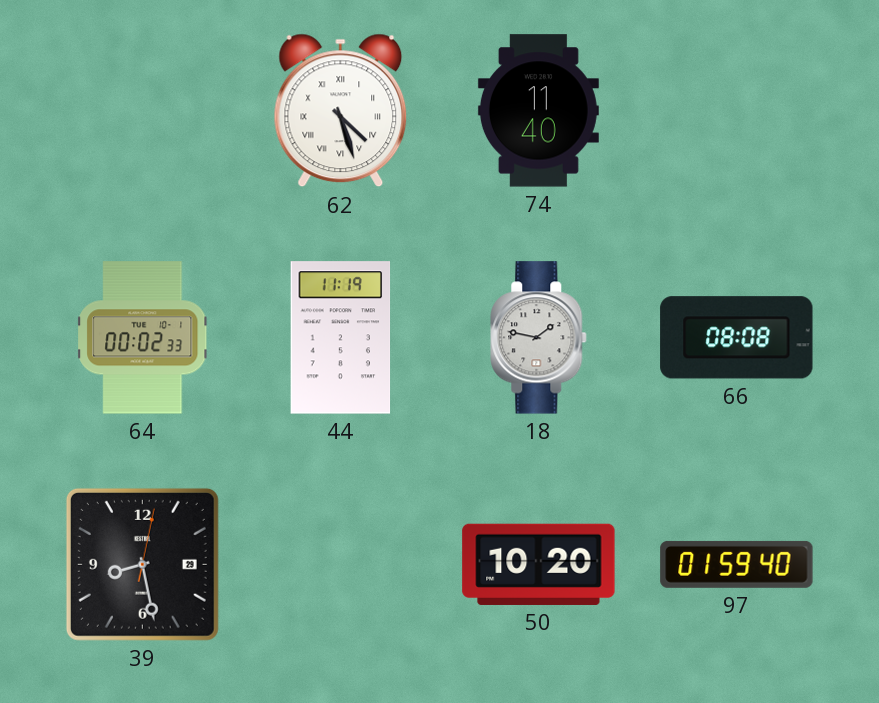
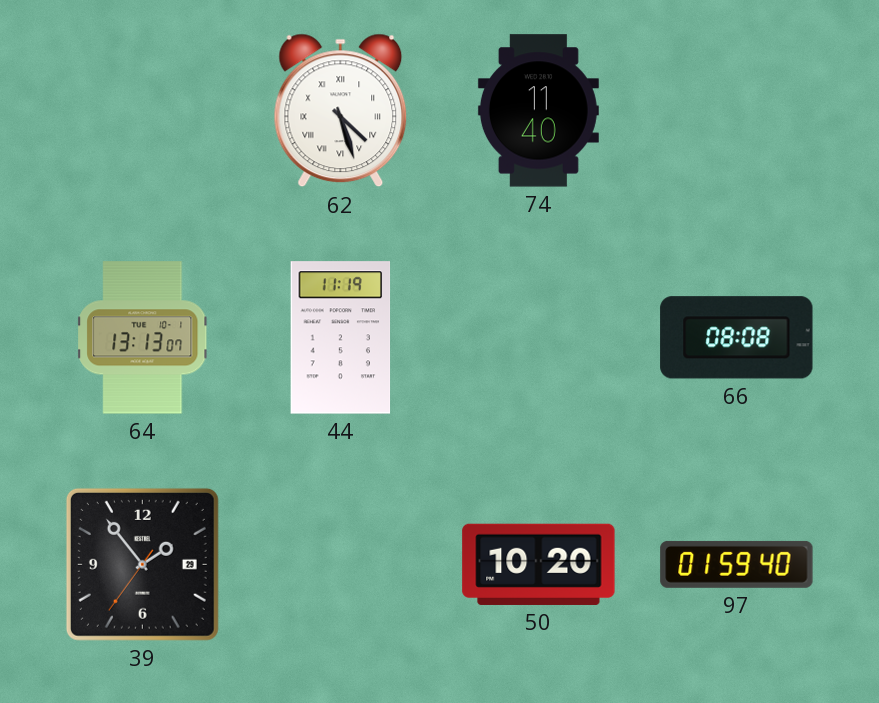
64: 00:02 -> 13:13 (143, 338)
18: 1:47 -> none (539, 338)
39: 8:28 -> 1:53 (142, 564)
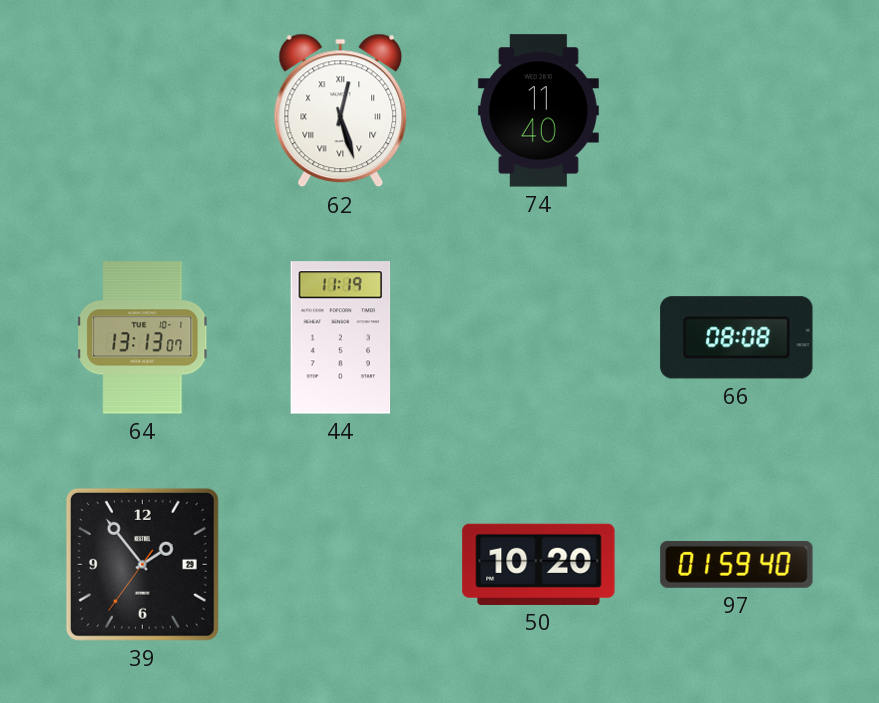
62: 4:27 -> 12:27 (341, 111)
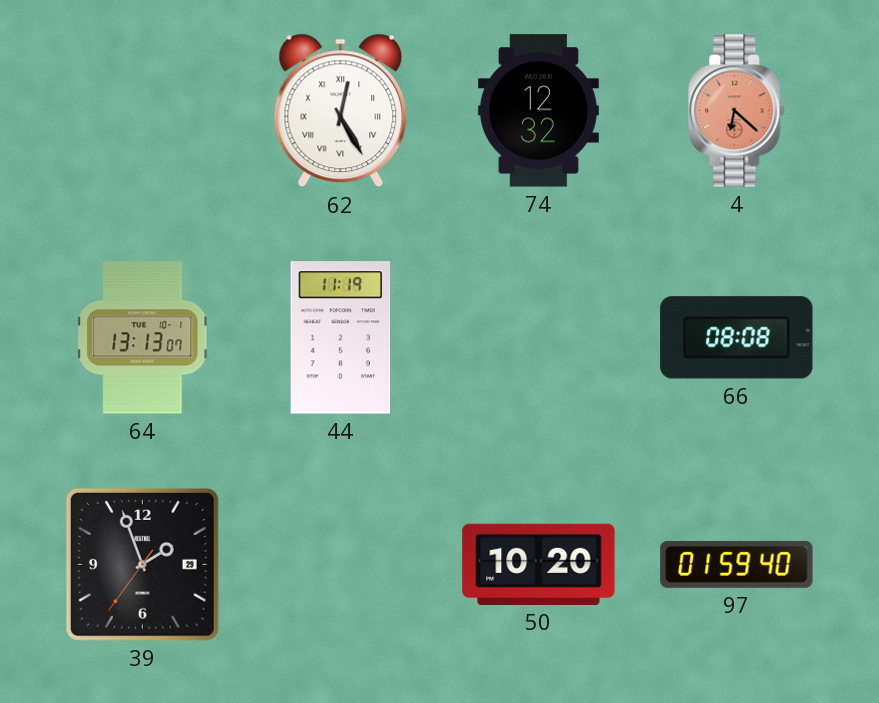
62: 12:27 -> 12:25 (341, 111)
74: 11:40 -> 12:32 (538, 111)
4: none -> 6:22 (737, 111)
39: 1:53 -> 1:56 (142, 564)
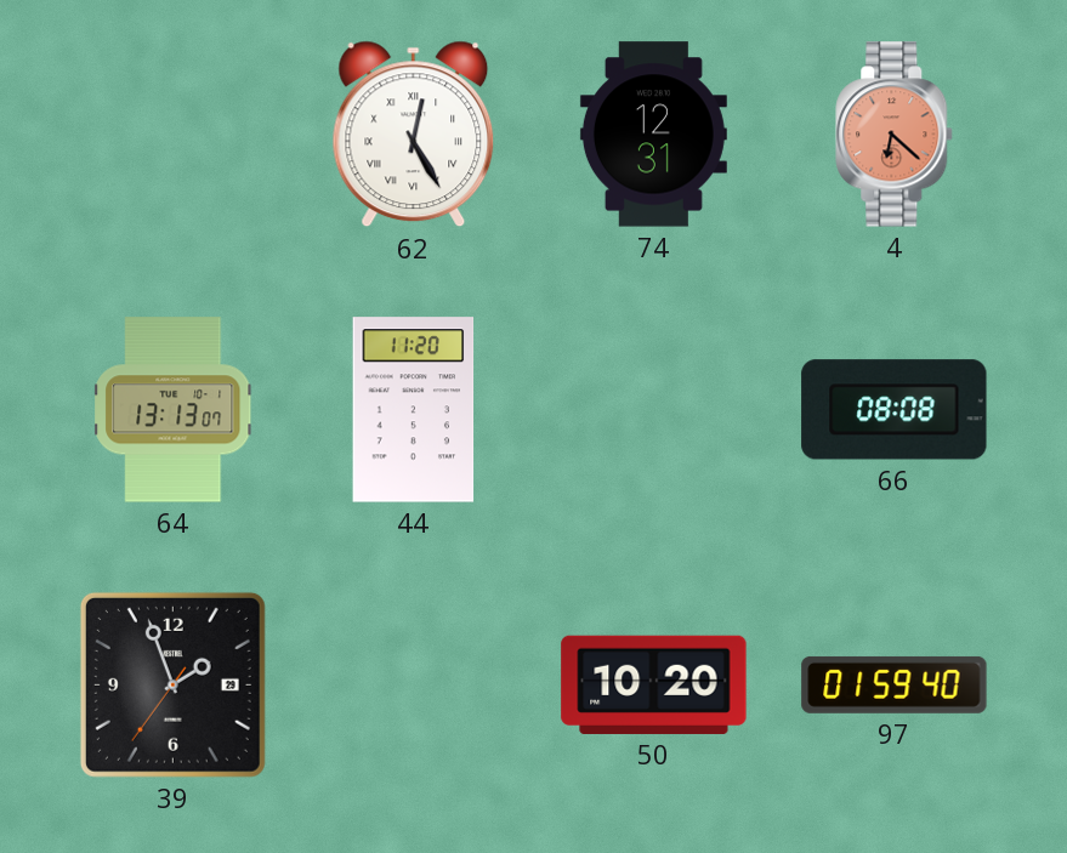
74: 12:32 -> 12:31 (653, 135)
44: 11:19 -> 11:20 (414, 410)
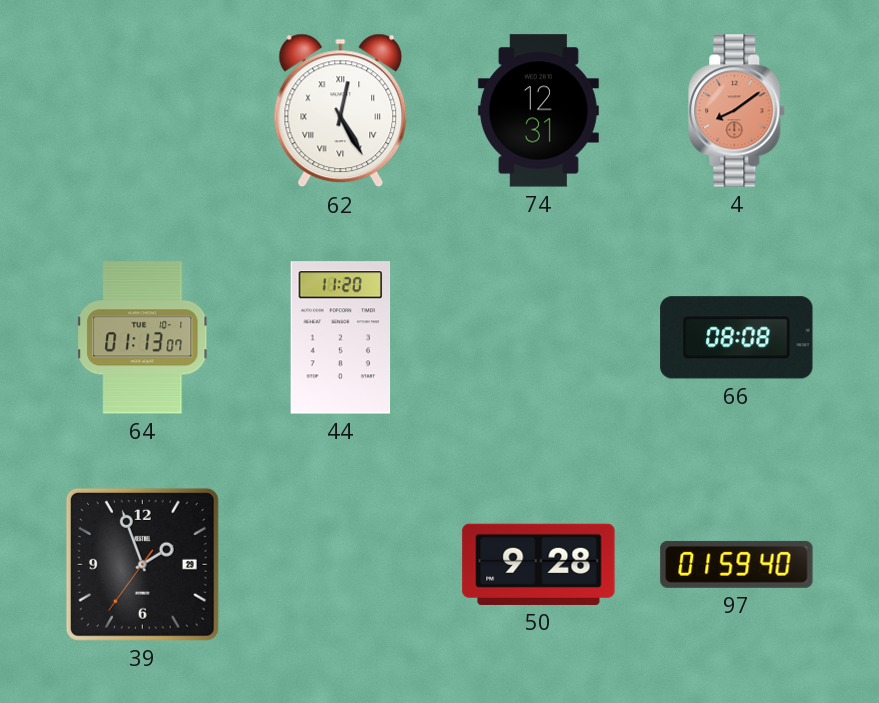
4: 6:22 -> 8:09 (737, 111)
64: 13:13 -> 01:13 (143, 338)
50: 10:20 -> 9:28 (539, 564)
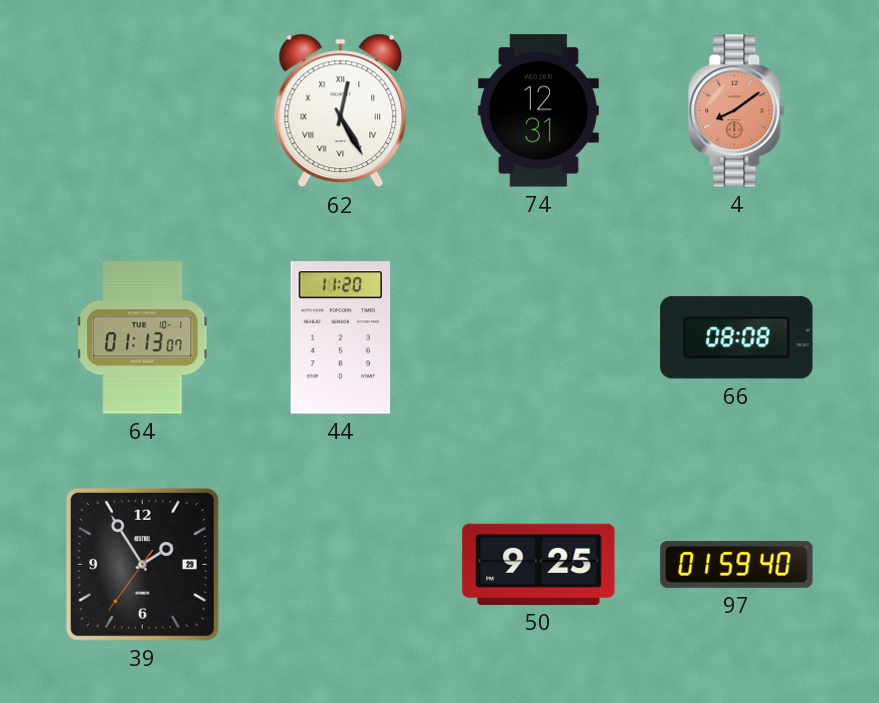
39: 1:56 -> 1:54 (142, 564)
50: 9:28 -> 9:25 (539, 564)
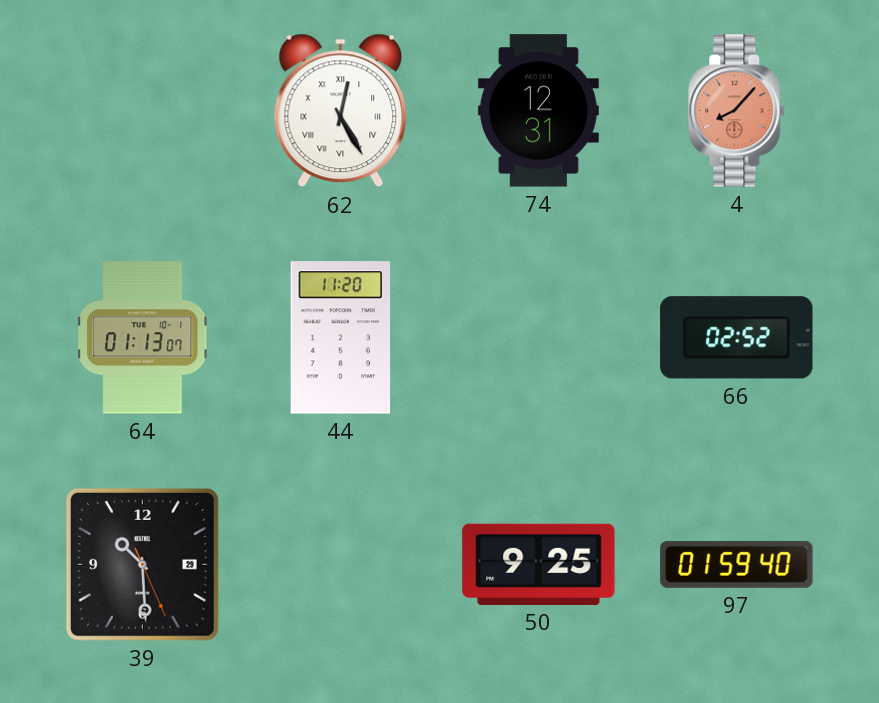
4: 8:09 -> 8:07 (737, 111)
66: 08:08 -> 02:52 (737, 338)
39: 1:54 -> 10:29 (142, 564)
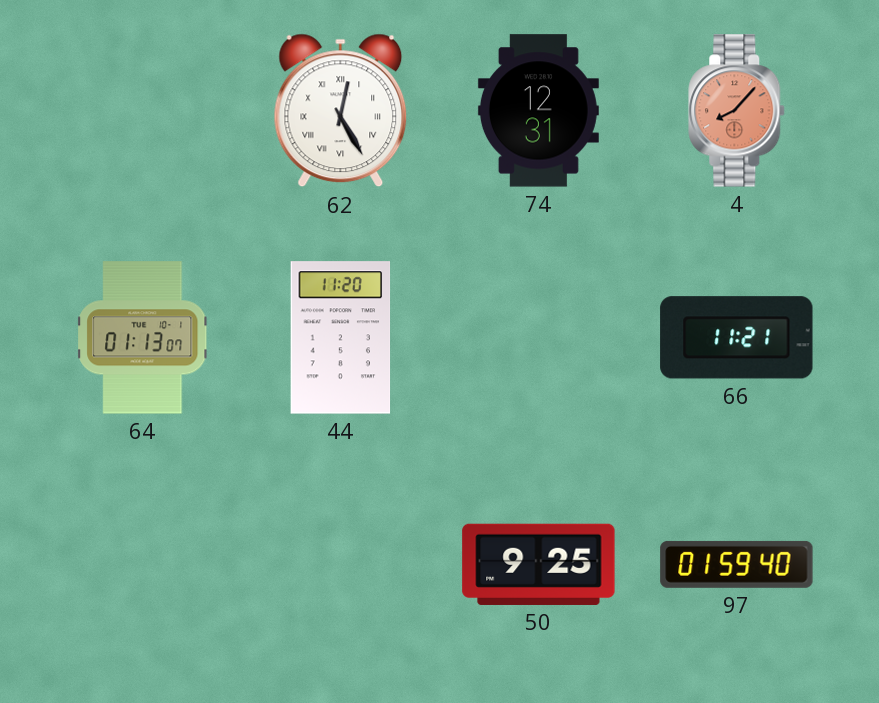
66: 02:52 -> 11:21 (737, 338)
39: 10:29 -> none (142, 564)
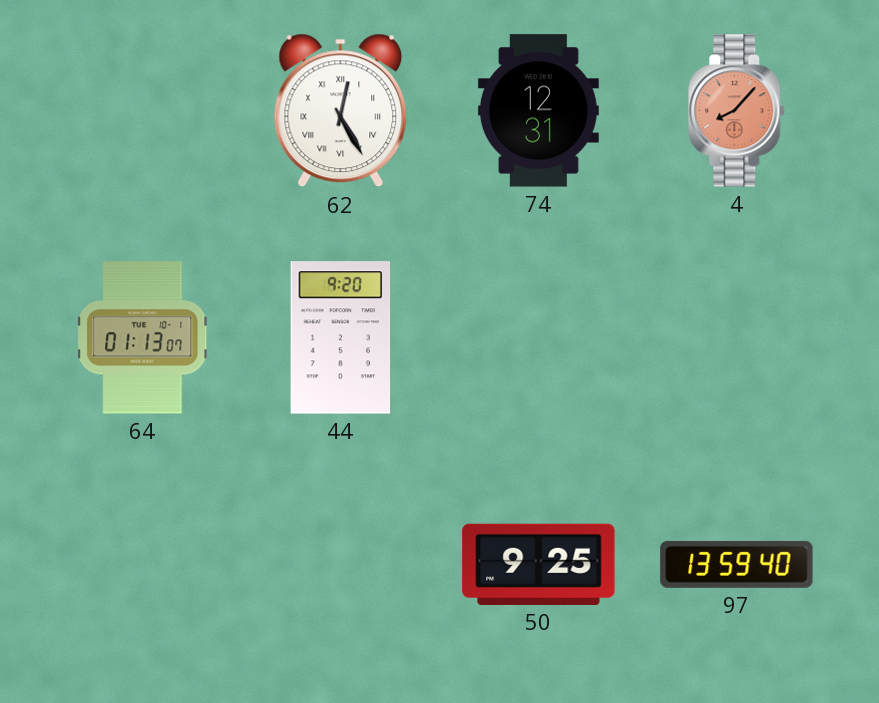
44: 11:20 -> 9:20 (341, 338)
66: 11:21 -> none (737, 338)
97: 01:59 -> 13:59 (737, 564)
